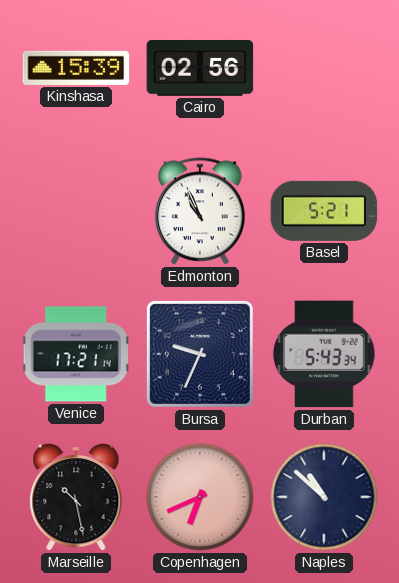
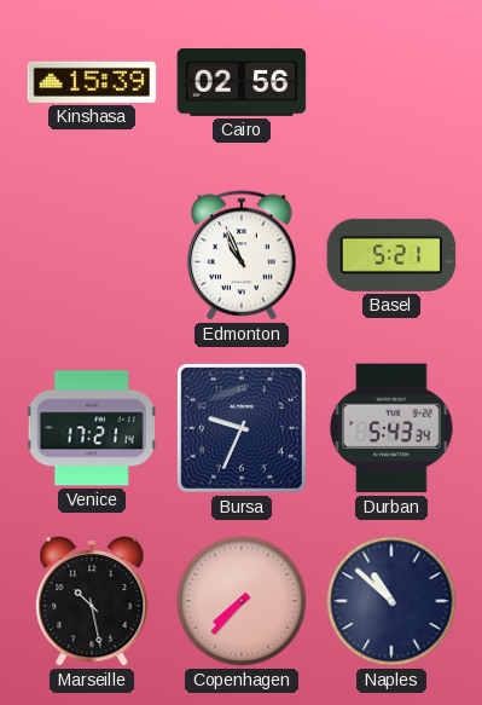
Copenhagen: 6:41 -> 7:37 (242, 601)
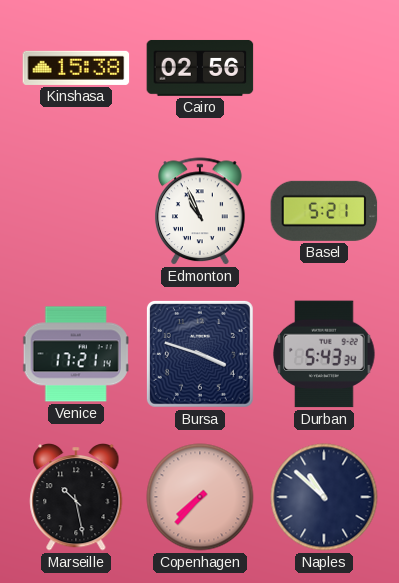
Kinshasa: 15:39 -> 15:38 (76, 68)
Bursa: 9:34 -> 3:48 (200, 354)
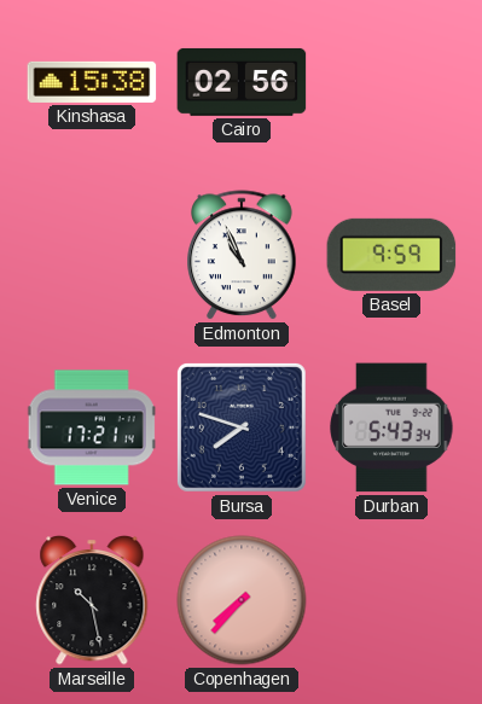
Basel: 5:21 -> 9:59 (391, 255)
Bursa: 3:48 -> 7:48 (242, 427)
Naples: 10:52 -> none (324, 497)
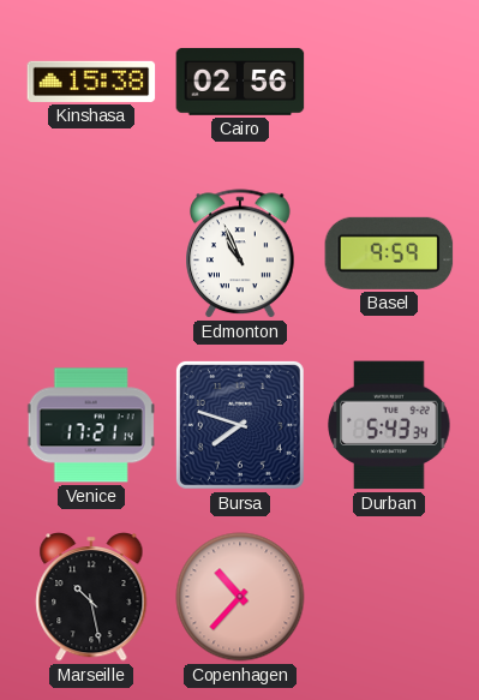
Copenhagen: 7:37 -> 10:37 (240, 597)
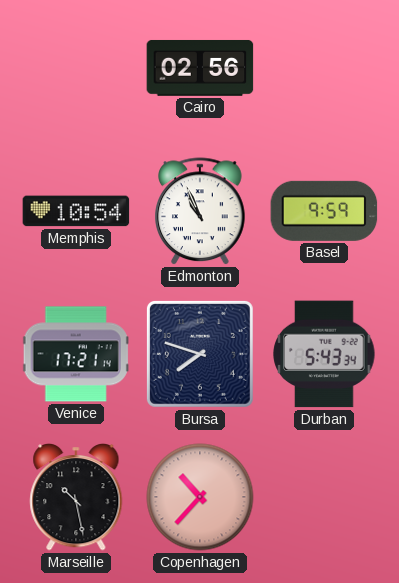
Kinshasa: 15:38 -> none (91, 82)
Memphis: none -> 10:54 (76, 211)
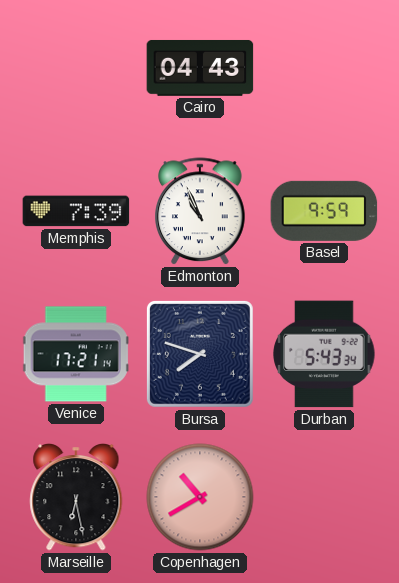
Cairo: 02:56 -> 04:43 (200, 68)
Memphis: 10:54 -> 7:39 (76, 211)
Marseille: 10:28 -> 6:28 (76, 498)
Copenhagen: 10:37 -> 10:40 (200, 497)
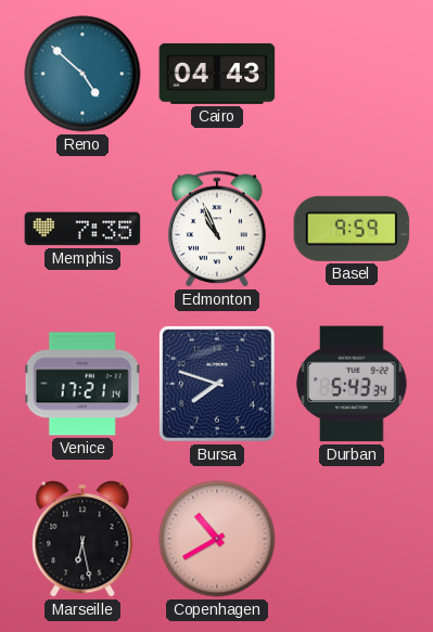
Reno: none -> 4:52 (82, 74)
Memphis: 7:39 -> 7:35 (82, 229)
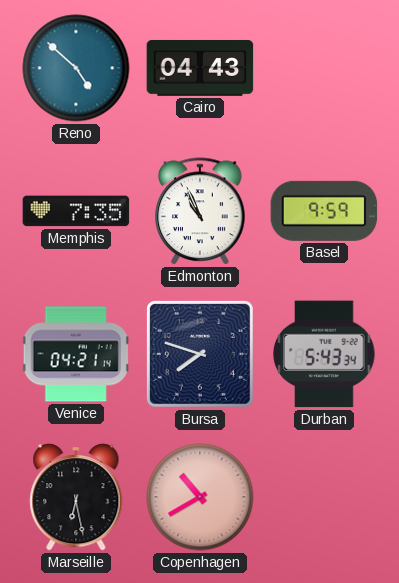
Venice: 17:21 -> 04:21 (76, 354)
